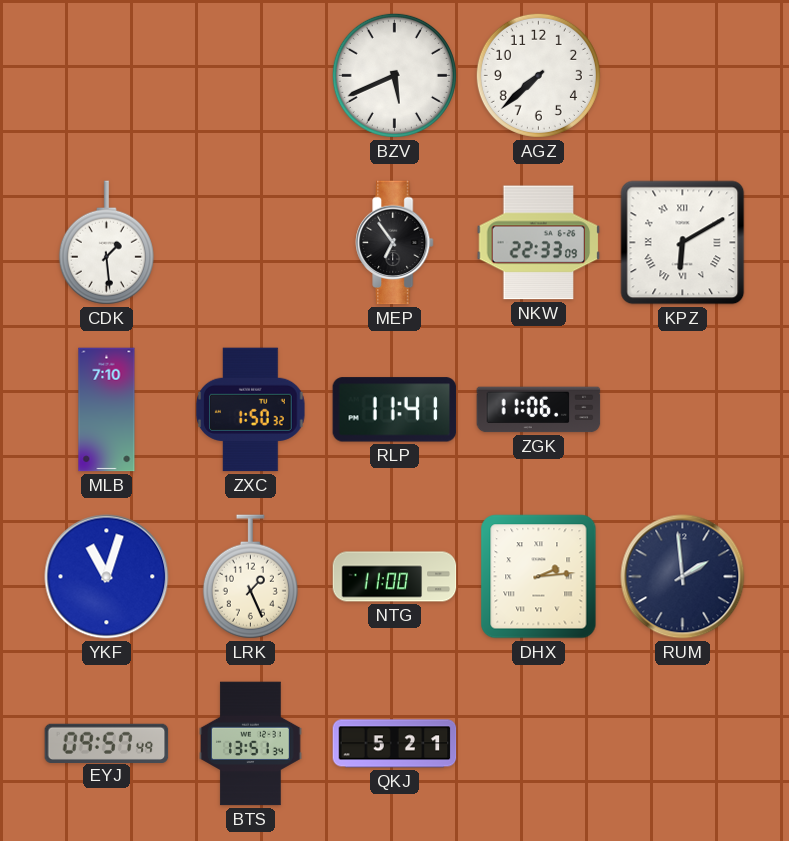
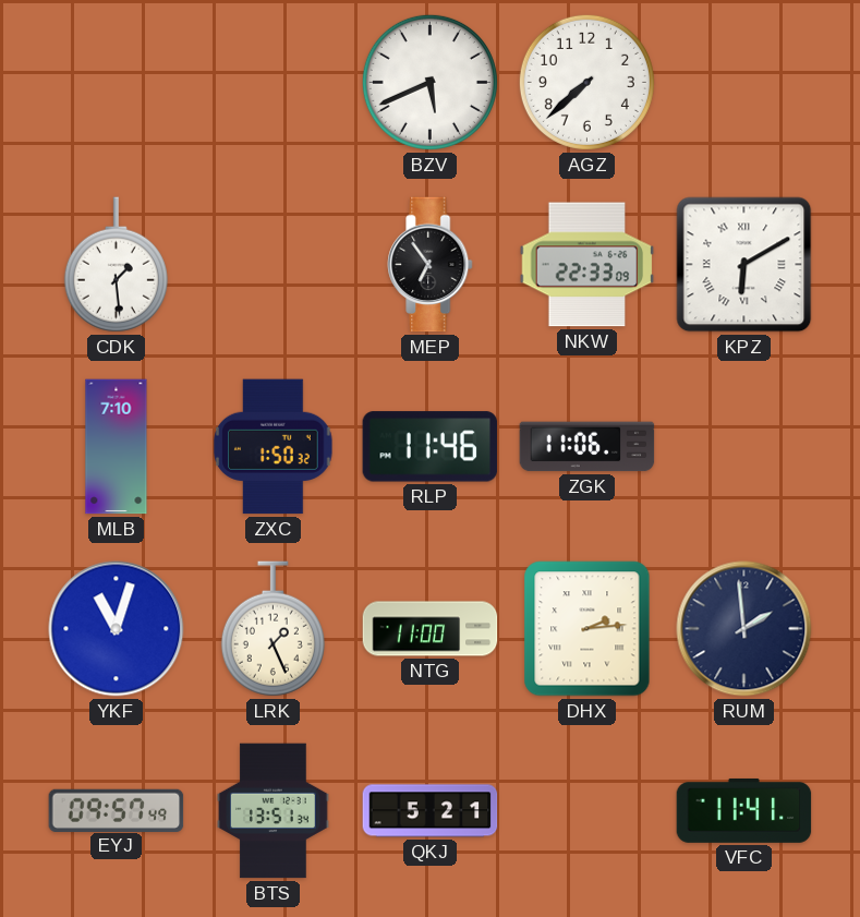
RLP: 11:41 -> 11:46 (431, 447)
VFC: none -> 11:41 (744, 810)
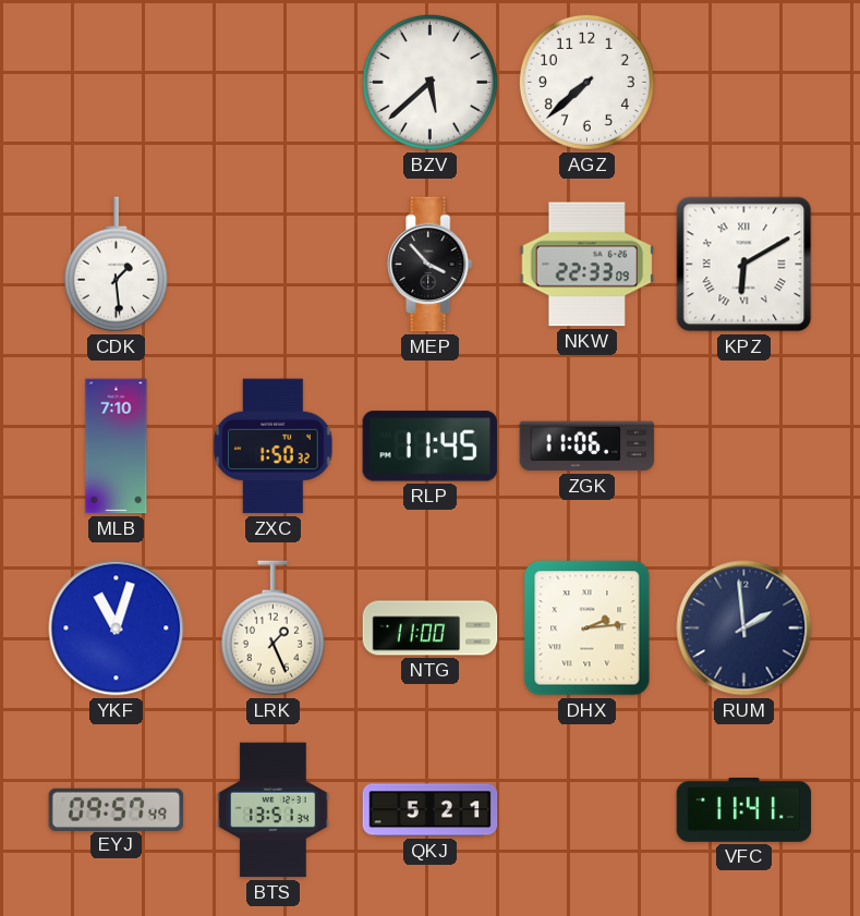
BZV: 5:41 -> 5:38 (429, 82)
MEP: 6:54 -> 3:53 (431, 265)
RLP: 11:46 -> 11:45 (431, 447)
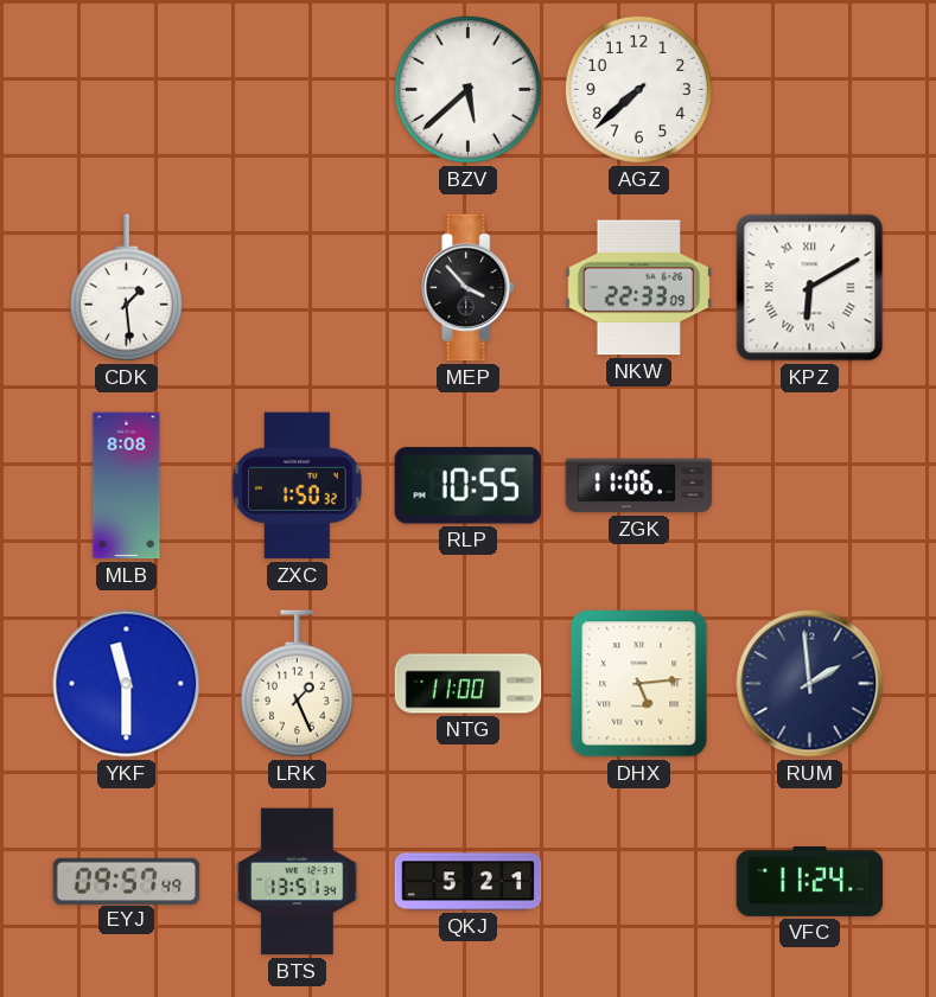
MLB: 7:10 -> 8:08 (127, 486)
RLP: 11:45 -> 10:55 (469, 486)
YKF: 11:03 -> 11:30 (127, 684)
DHX: 2:14 -> 5:14 (639, 684)
VFC: 11:41 -> 11:24 (810, 881)
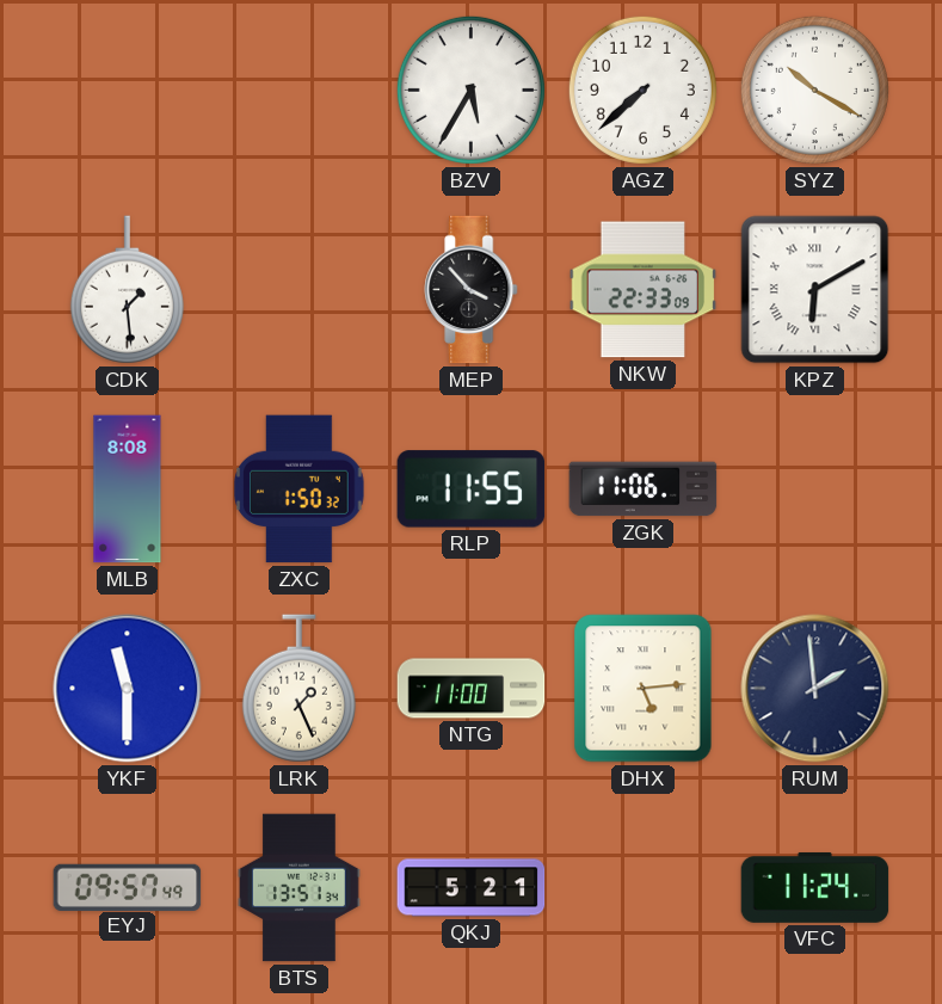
BZV: 5:38 -> 5:35 (470, 90)
SYZ: none -> 10:20 (814, 90)
RLP: 10:55 -> 11:55 (472, 489)
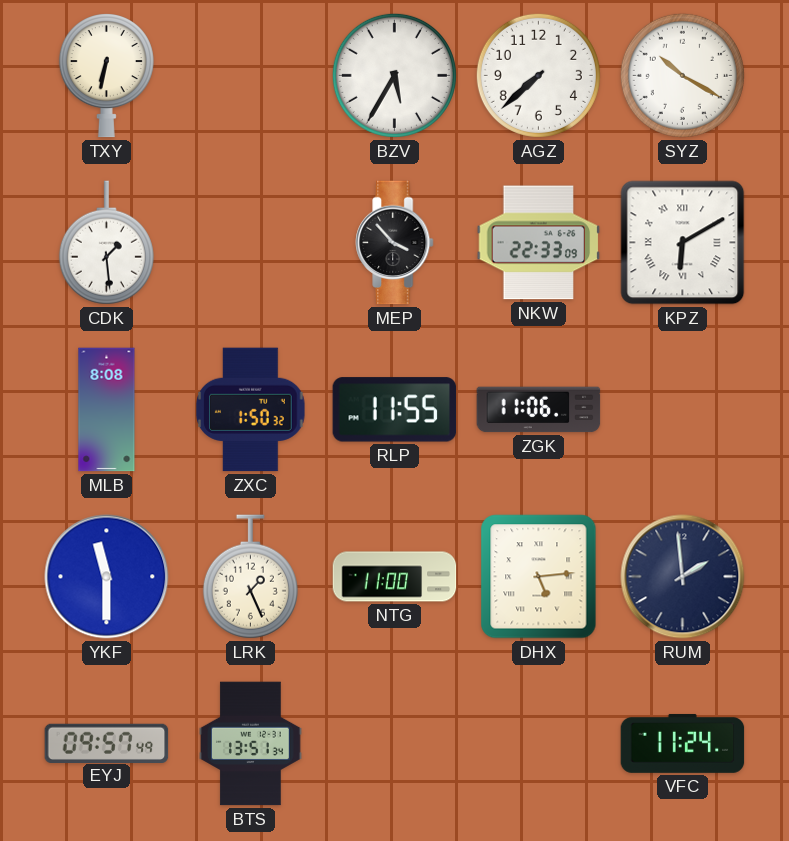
TXY: none -> 6:32 (106, 76)
QKJ: 5:21 -> none (472, 888)
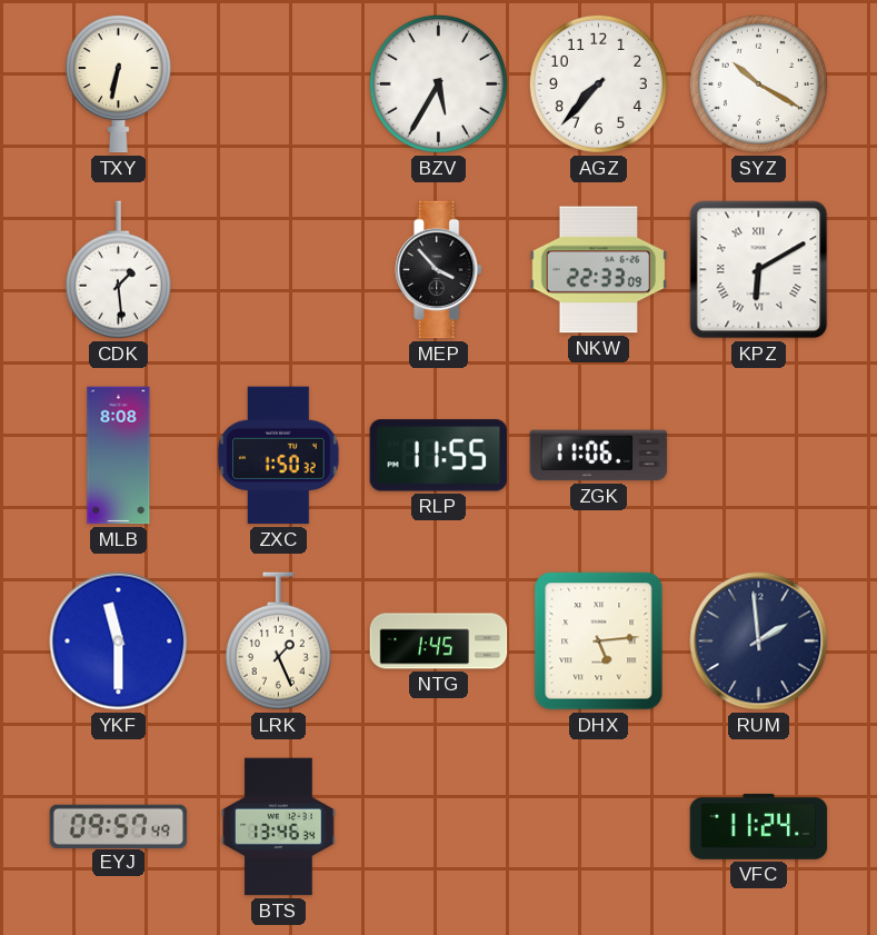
AGZ: 7:38 -> 7:37 (598, 83)
NTG: 11:00 -> 1:45 (439, 641)
BTS: 13:51 -> 13:46 (279, 827)
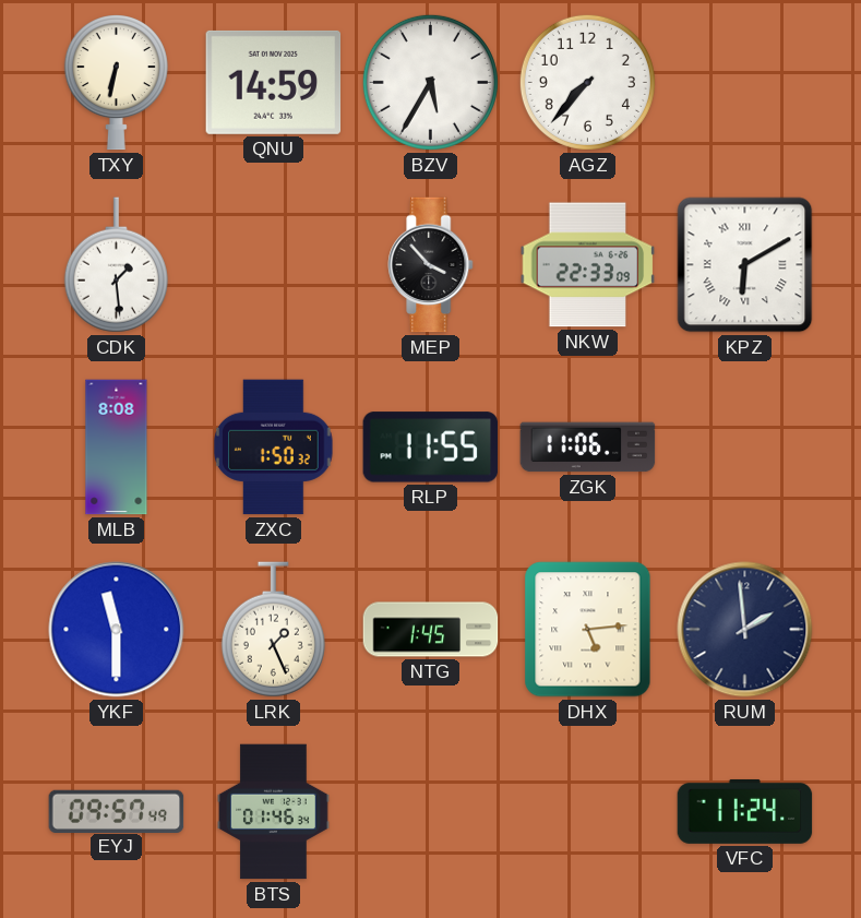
QNU: none -> 14:59 (274, 82)
SYZ: 10:20 -> none (758, 83)
BTS: 13:46 -> 01:46 (274, 812)
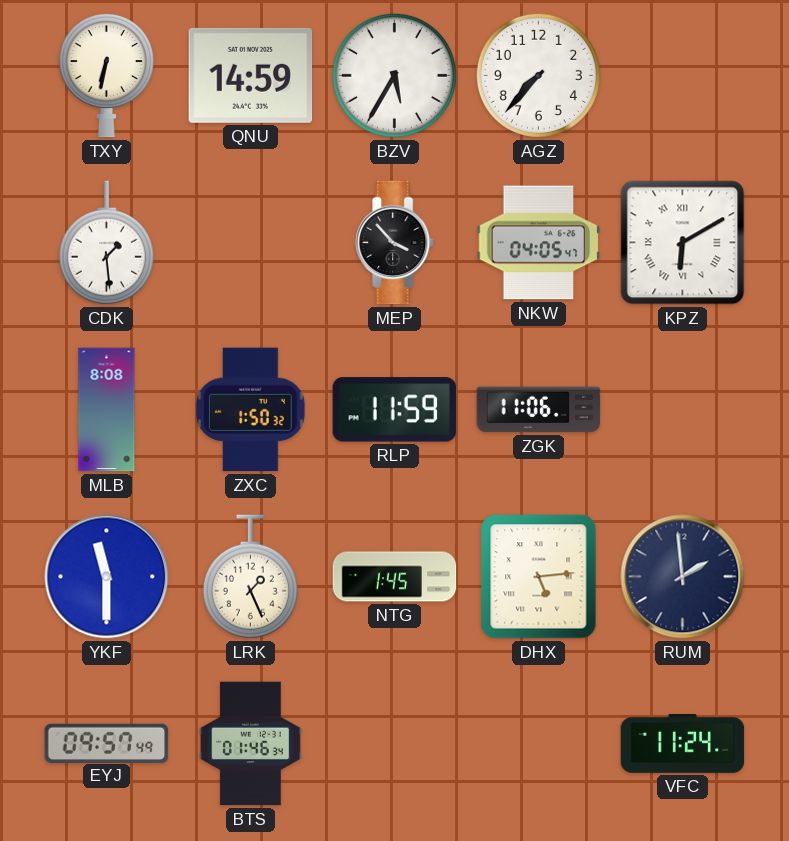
NKW: 22:33 -> 04:05 (539, 243)
RLP: 11:55 -> 11:59 (395, 410)
